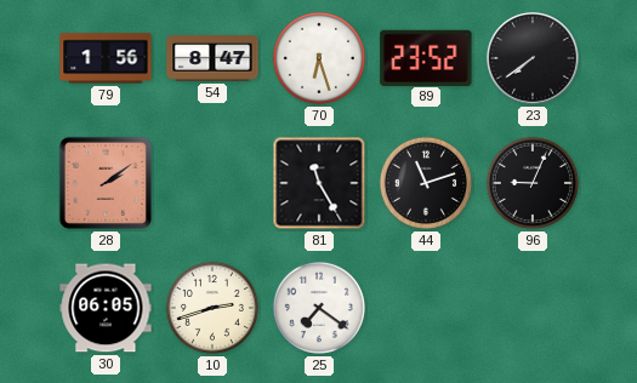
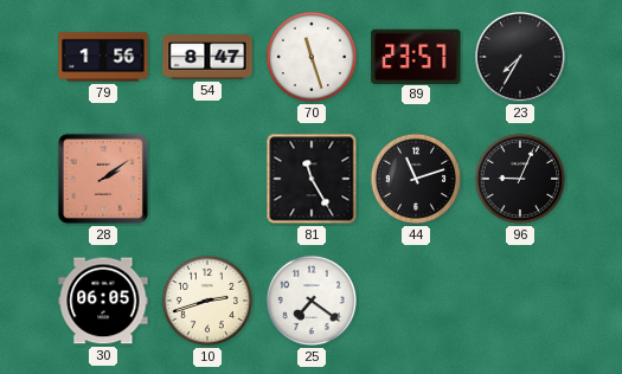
70: 6:27 -> 11:27 (312, 57)
89: 23:52 -> 23:57 (416, 56)
23: 7:39 -> 7:35 (520, 57)
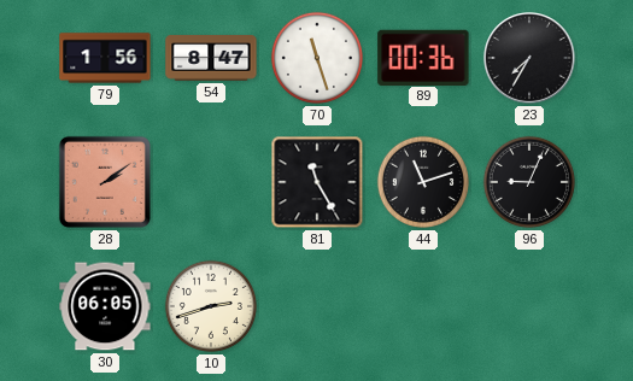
89: 23:57 -> 00:36 (423, 57)
25: 7:21 -> none (312, 301)
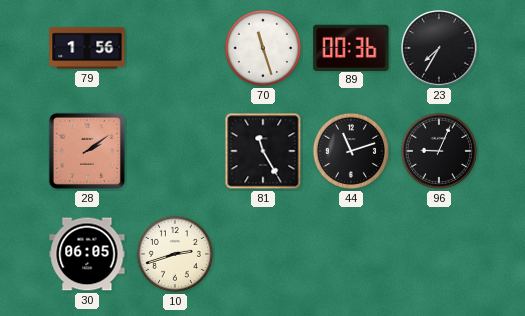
54: 8:47 -> none (211, 58)
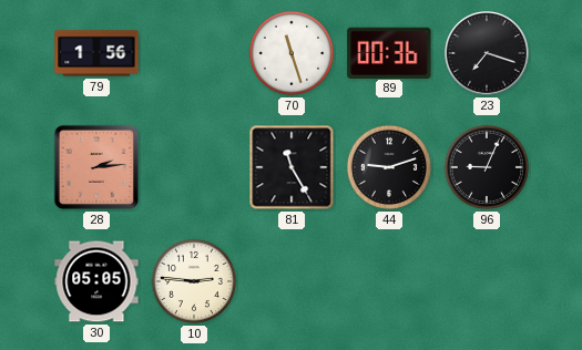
23: 7:35 -> 7:18 (487, 53)
28: 2:09 -> 2:14 (96, 167)
44: 11:12 -> 9:12 (389, 167)
30: 06:05 -> 05:05 (96, 281)
10: 2:42 -> 2:46 (194, 281)
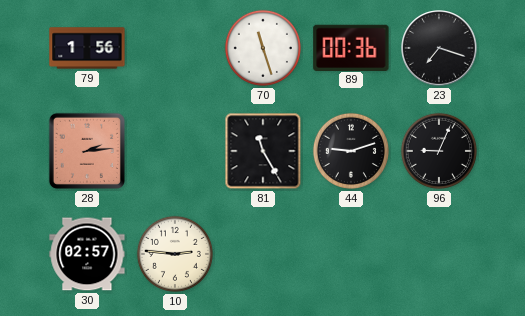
30: 05:05 -> 02:57 (87, 254)
